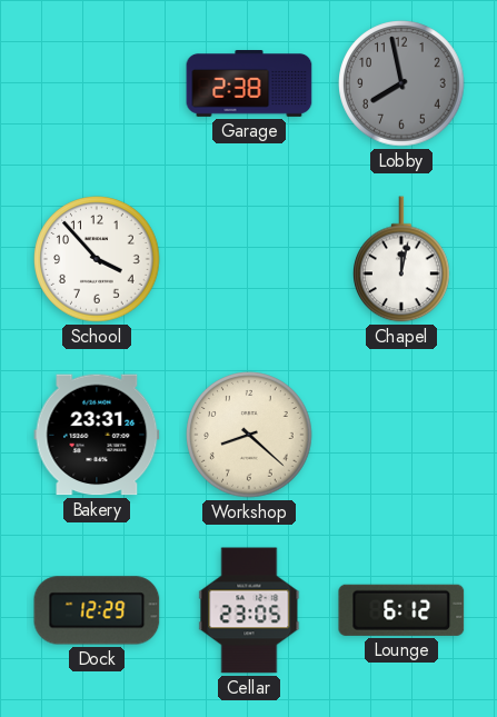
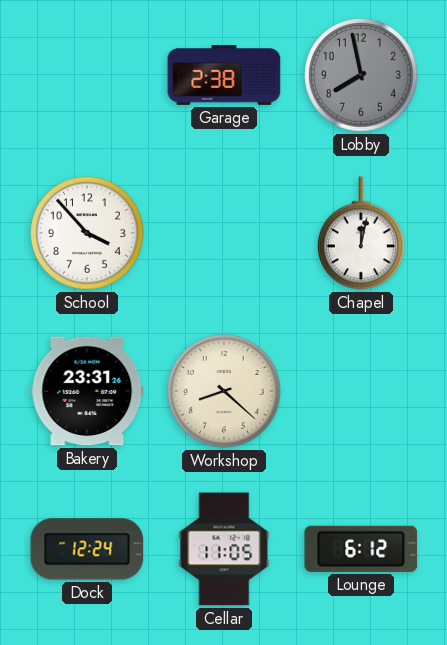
Dock: 12:29 -> 12:24 (87, 549)
Cellar: 23:05 -> 11:05 (224, 549)
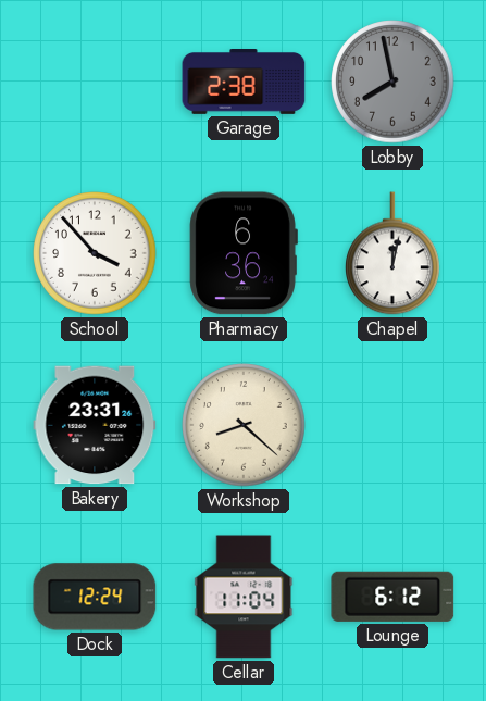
Pharmacy: none -> 6:36 (244, 253)
Cellar: 11:05 -> 11:04 (244, 597)
